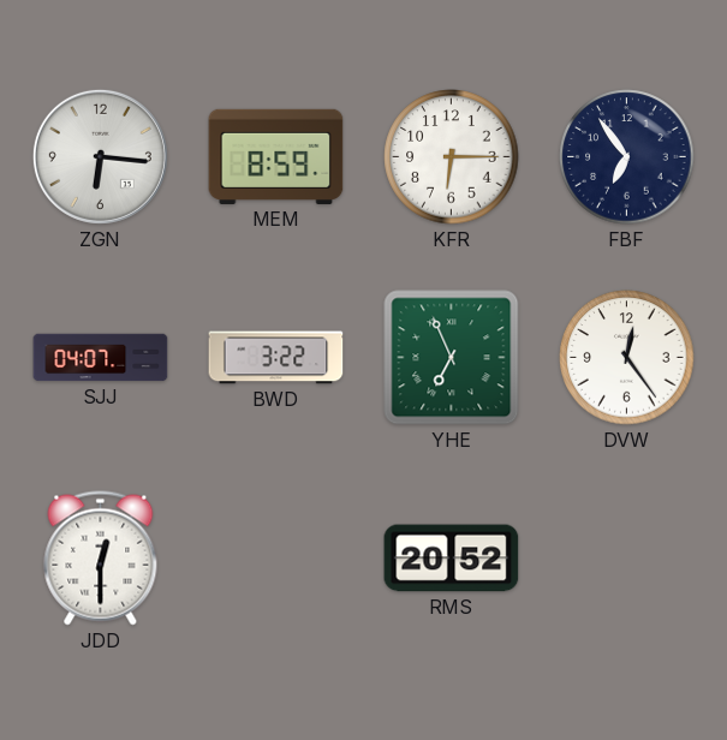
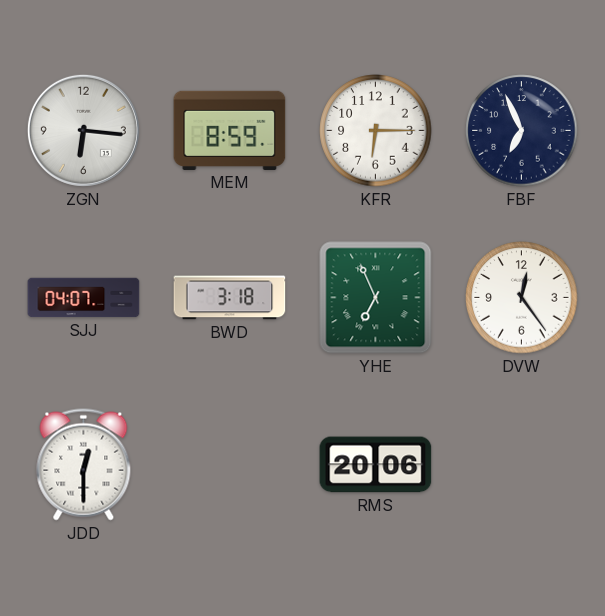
FBF: 6:54 -> 6:56 (522, 131)
BWD: 3:22 -> 3:18 (230, 298)
RMS: 20:52 -> 20:06 (376, 465)
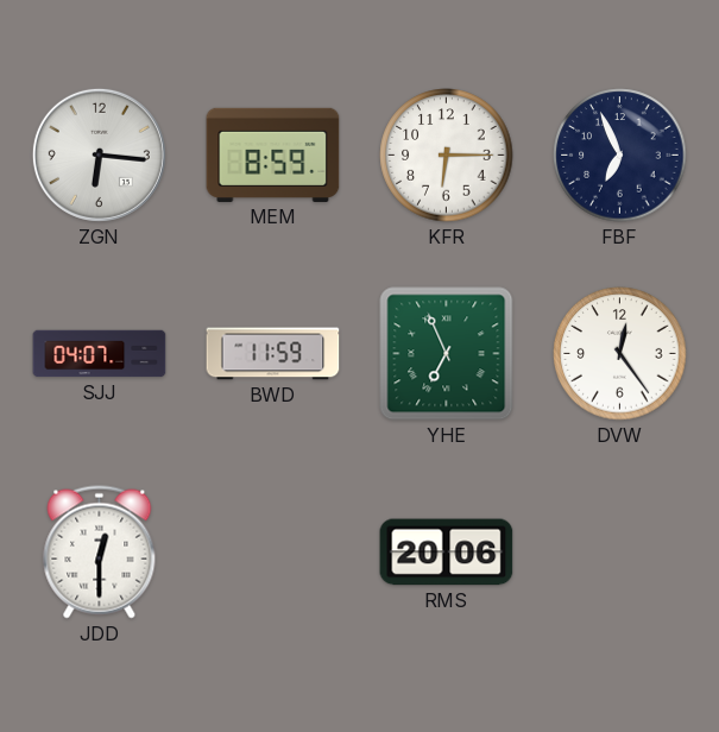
BWD: 3:18 -> 11:59 (273, 354)
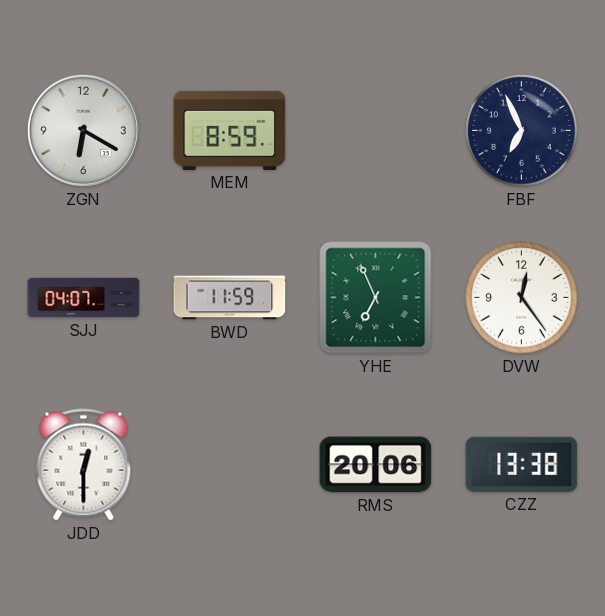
ZGN: 6:16 -> 6:20 (83, 130)
KFR: 6:15 -> none (447, 156)
CZZ: none -> 13:38 (522, 464)
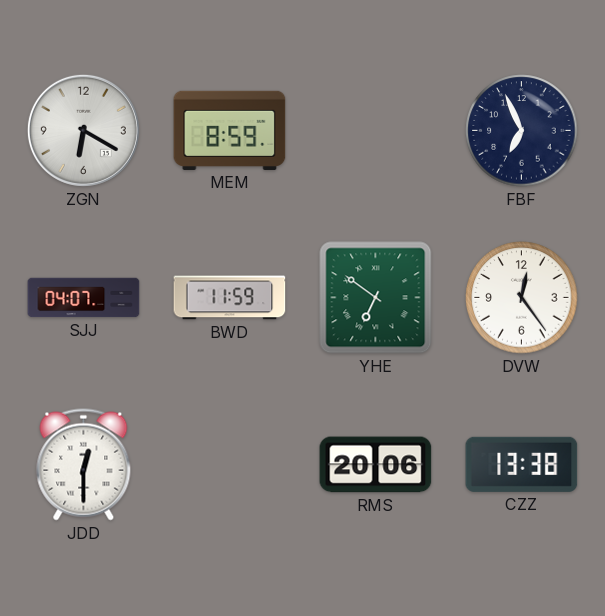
YHE: 6:56 -> 6:51 (376, 298)
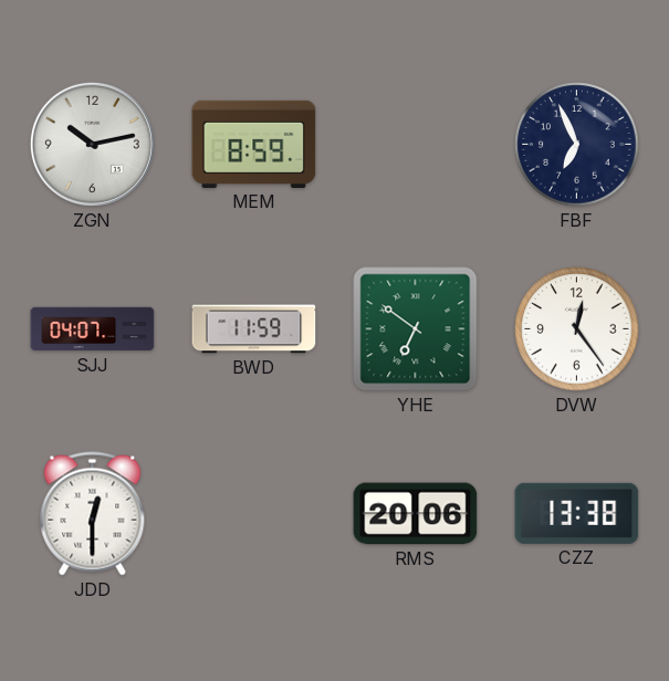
ZGN: 6:20 -> 10:13 (92, 144)
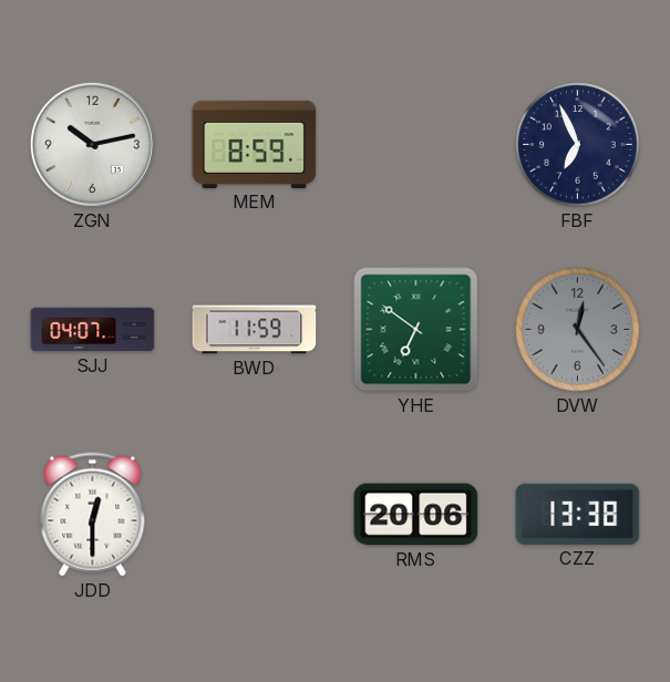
DVW dial: white -> grey (578, 330)
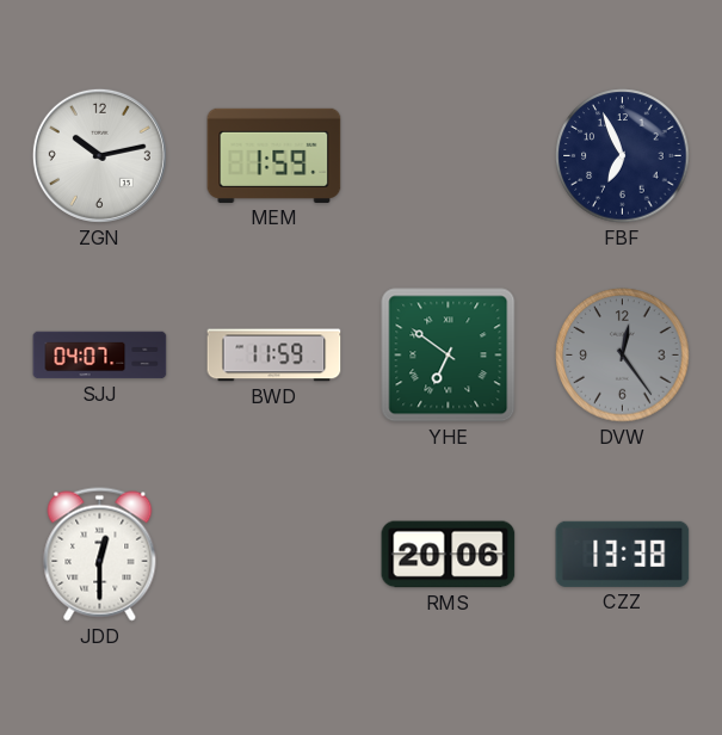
MEM: 8:59 -> 1:59 (274, 155)
